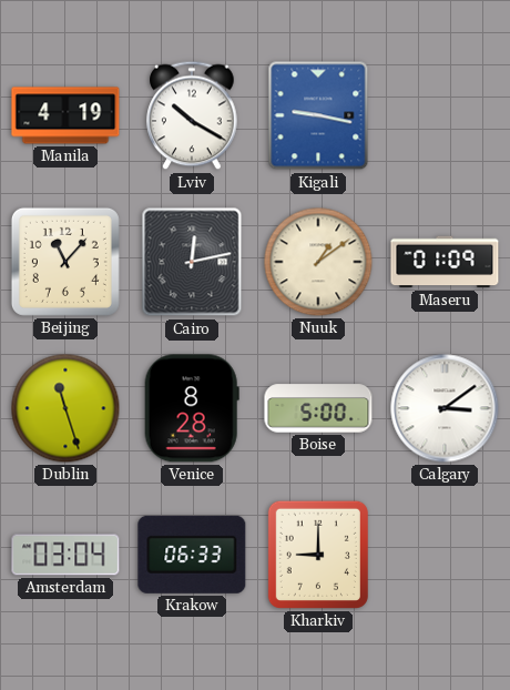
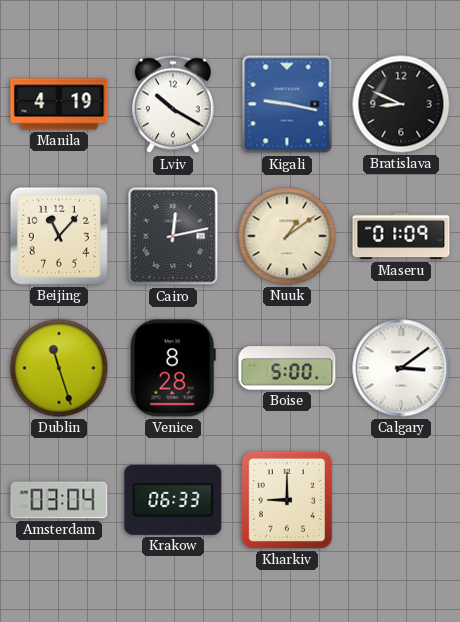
Bratislava: none -> 8:49 (401, 104)
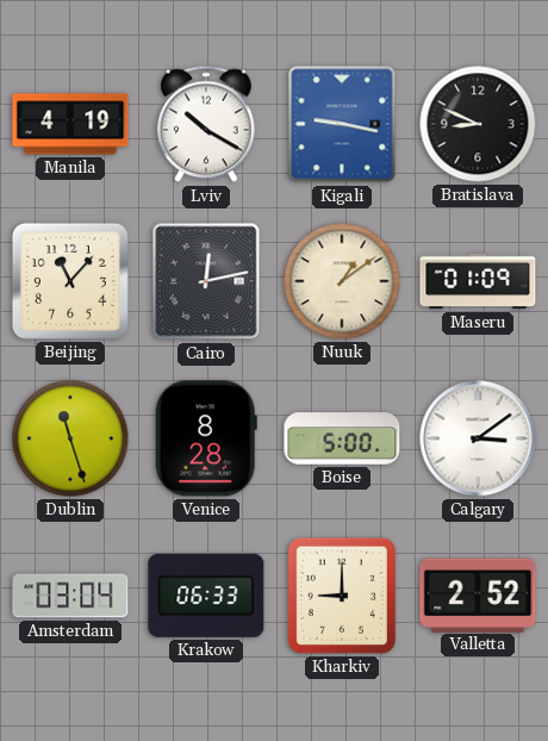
Valletta: none -> 2:52 (478, 594)
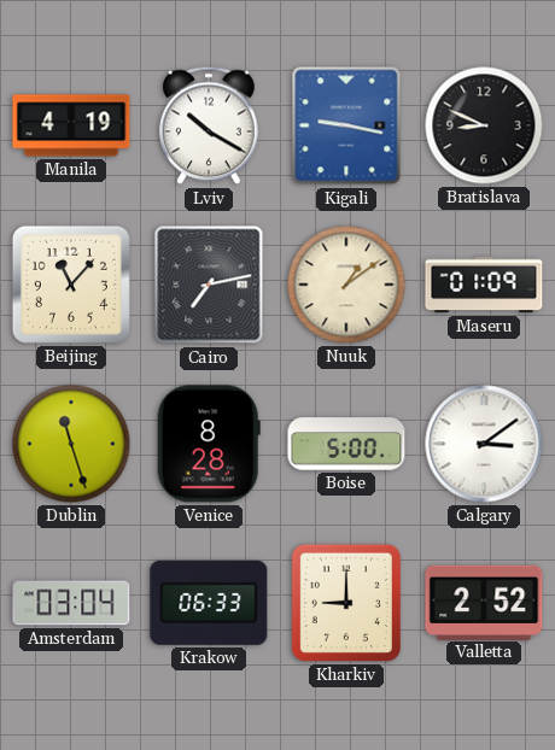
Cairo: 12:13 -> 7:13 (209, 285)
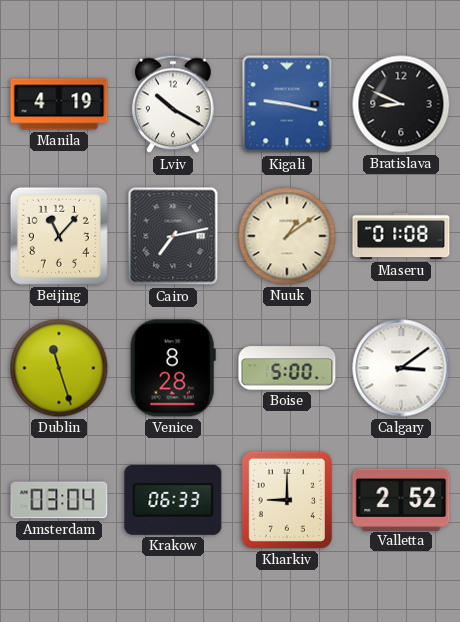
Maseru: 01:09 -> 01:08 (401, 236)
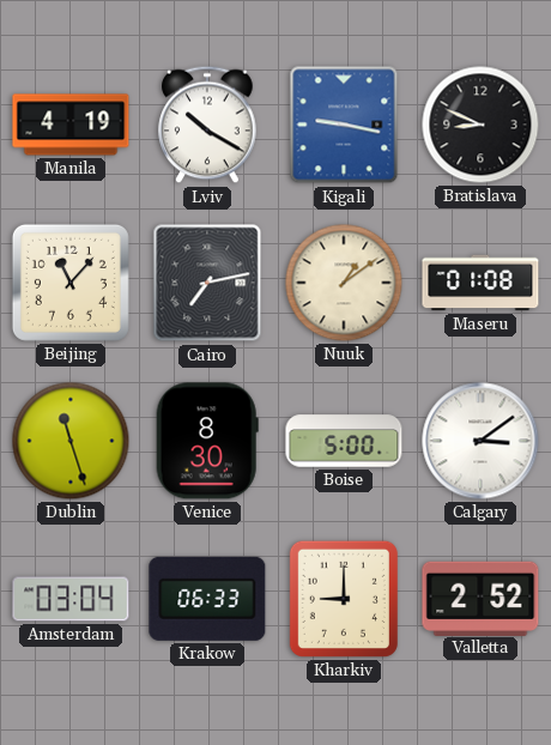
Venice: 8:28 -> 8:30 (207, 441)
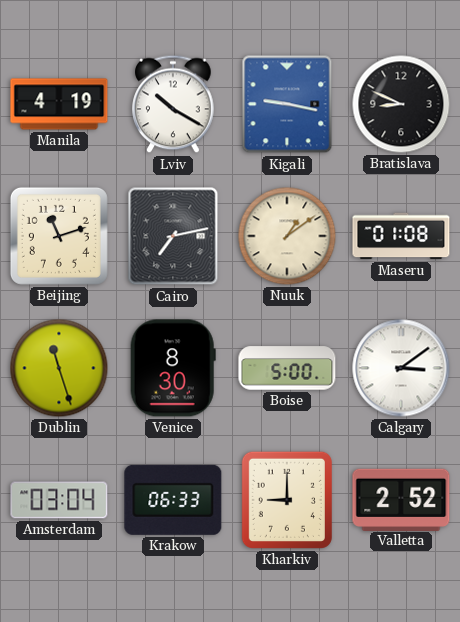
Beijing: 11:07 -> 11:12 (59, 236)
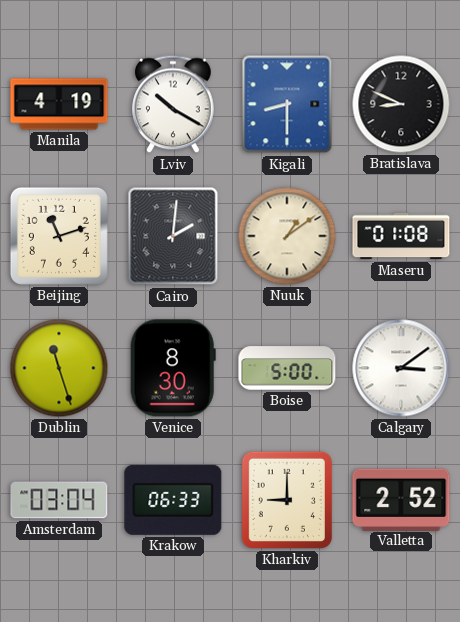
Kigali: 9:17 -> 8:30 (287, 104)
Cairo: 7:13 -> 2:01 (173, 236)
